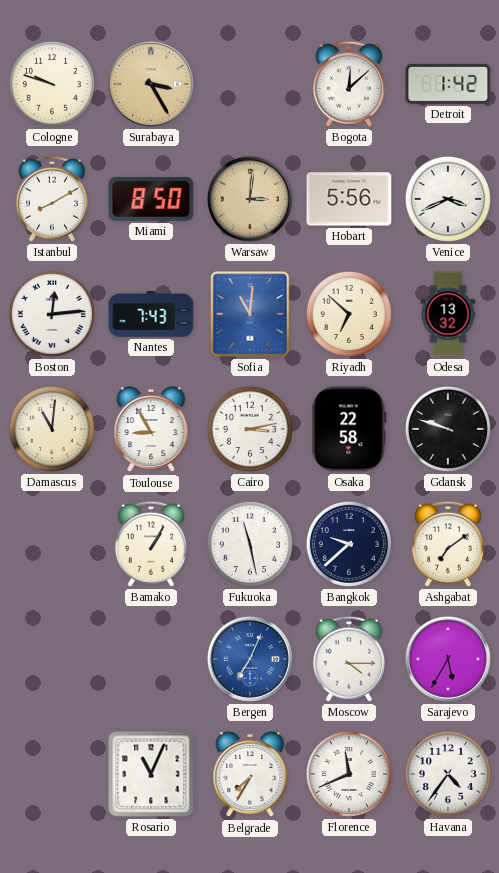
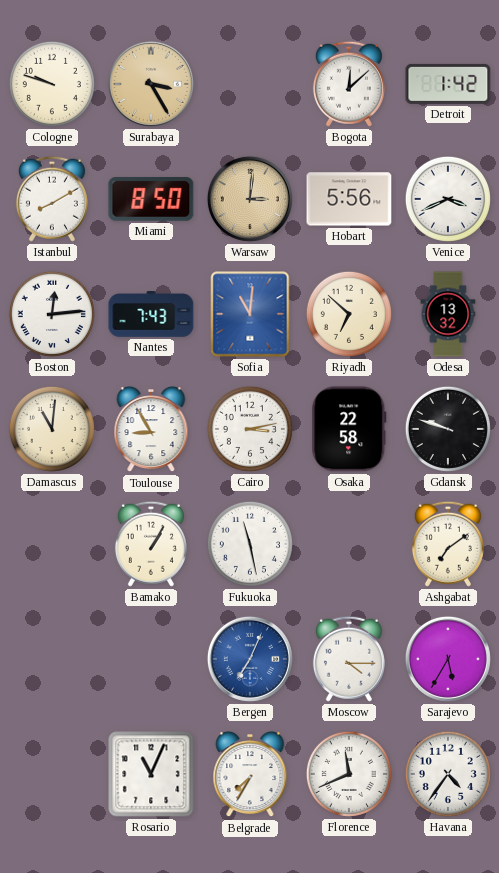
Bangkok: 9:38 -> none (349, 544)
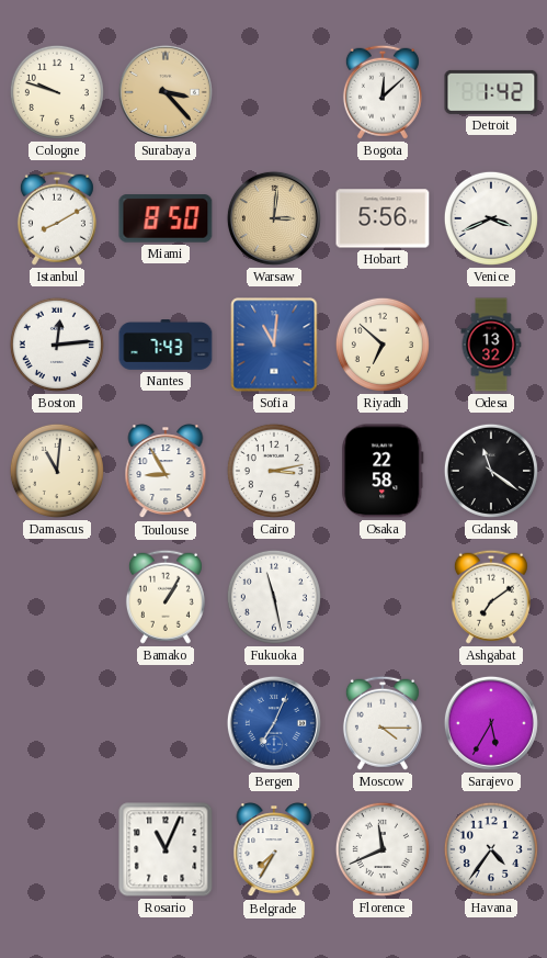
Surabaya: 3:25 -> 3:23 (166, 92)
Gdansk: 9:48 -> 11:21 (491, 471)
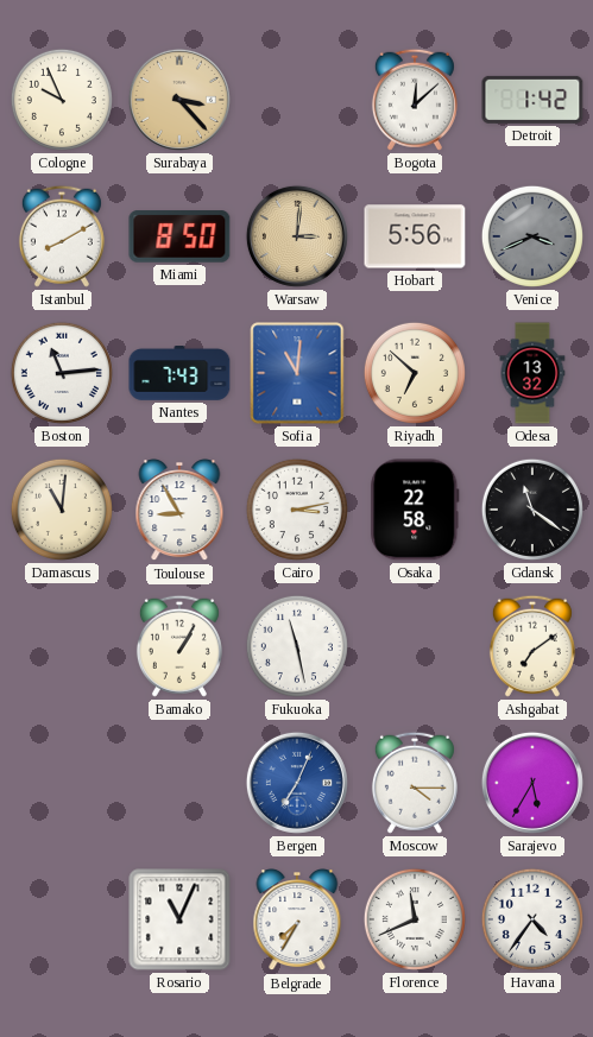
Cologne: 9:48 -> 9:56 (62, 100)
Venice dial: white -> grey (532, 236)
Boston: 12:14 -> 11:14 (62, 373)
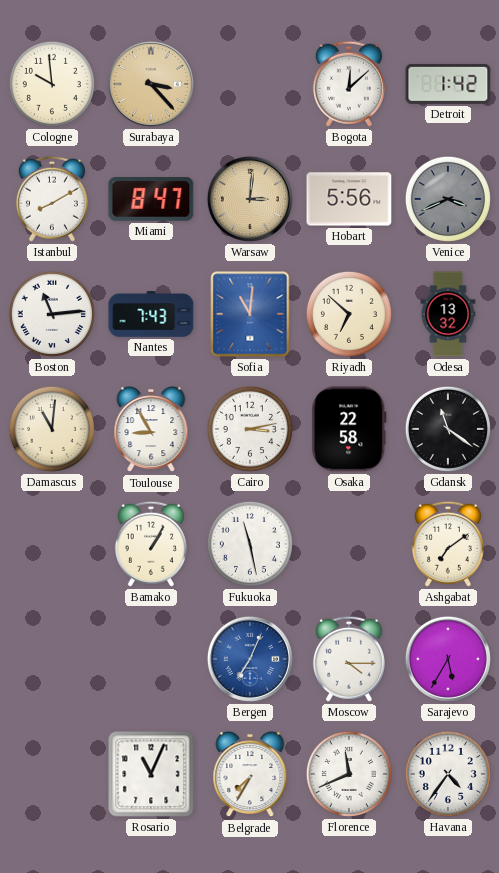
Cologne: 9:56 -> 9:59 (52, 84)
Miami: 8:50 -> 8:47 (151, 199)
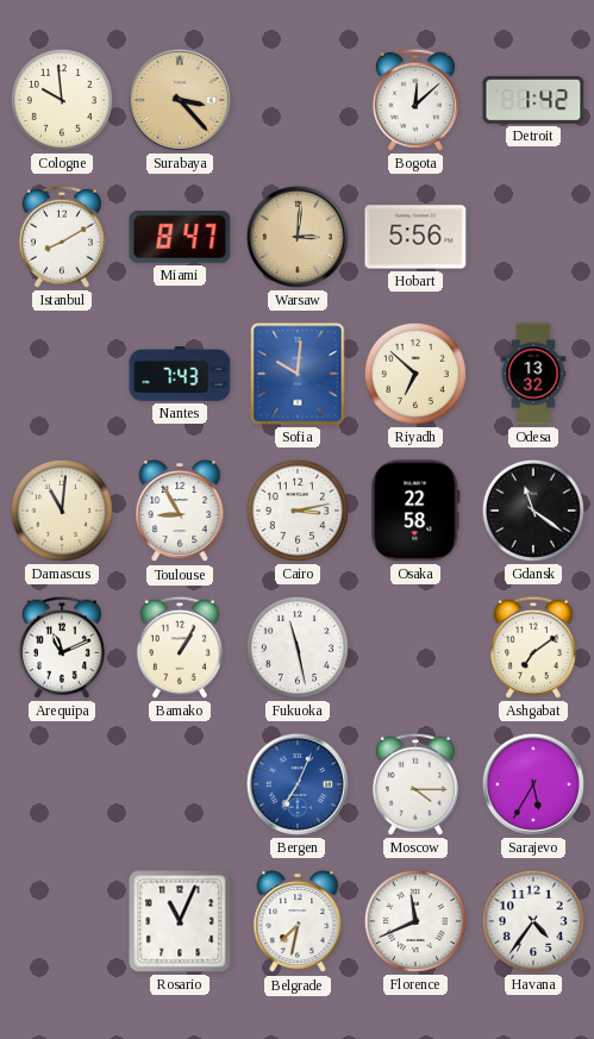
Venice: 3:41 -> none (448, 199)
Boston: 11:14 -> none (52, 314)
Sofia: 11:01 -> 10:01 (298, 374)
Arequipa: none -> 11:11 (62, 647)
Belgrade: 7:35 -> 7:32 (298, 922)
